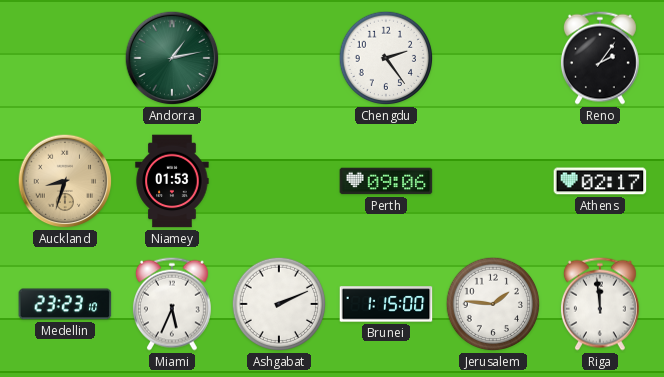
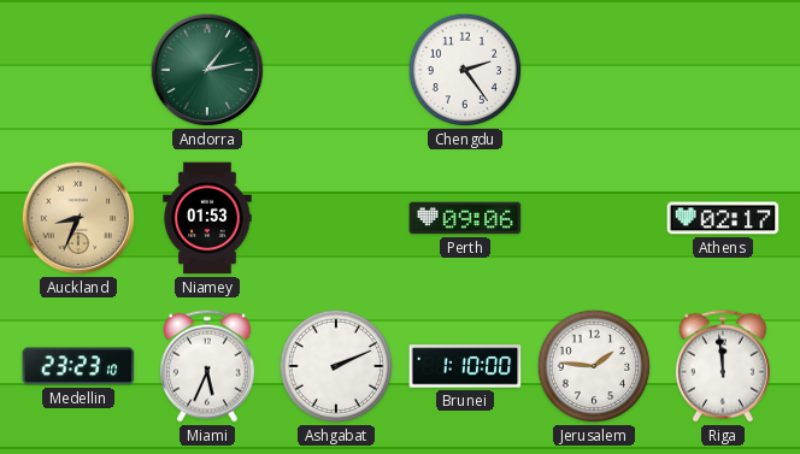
Reno: 2:06 -> none (600, 58)
Auckland: 8:33 -> 8:34 (78, 218)
Brunei: 1:15 -> 1:10 (465, 366)
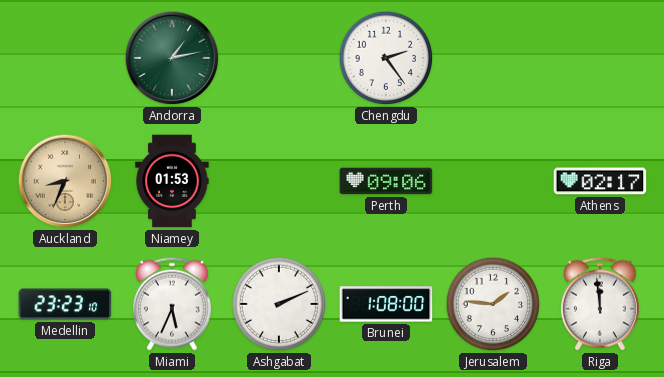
Brunei: 1:10 -> 1:08 (386, 304)
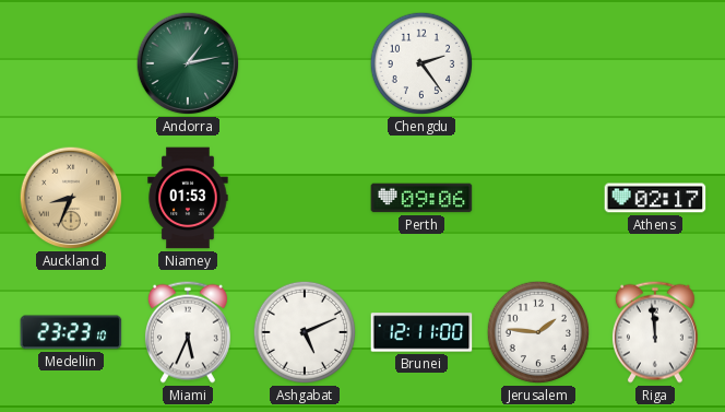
Ashgabat: 2:11 -> 5:11 (305, 332)
Brunei: 1:08 -> 12:11 (421, 332)
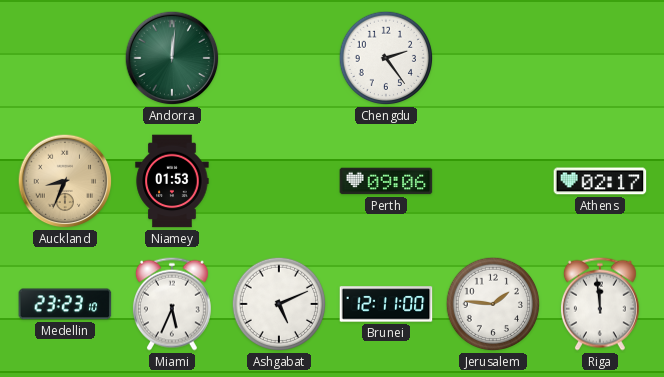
Andorra: 1:13 -> 12:01 (172, 58)
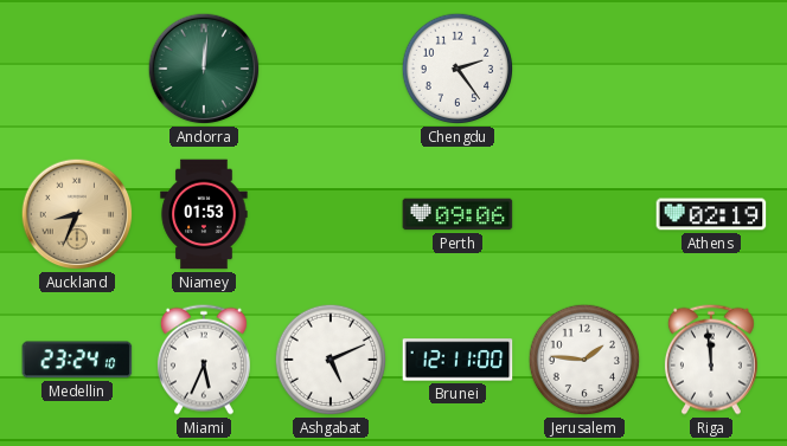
Athens: 02:17 -> 02:19 (711, 214)
Medellin: 23:23 -> 23:24 (77, 360)
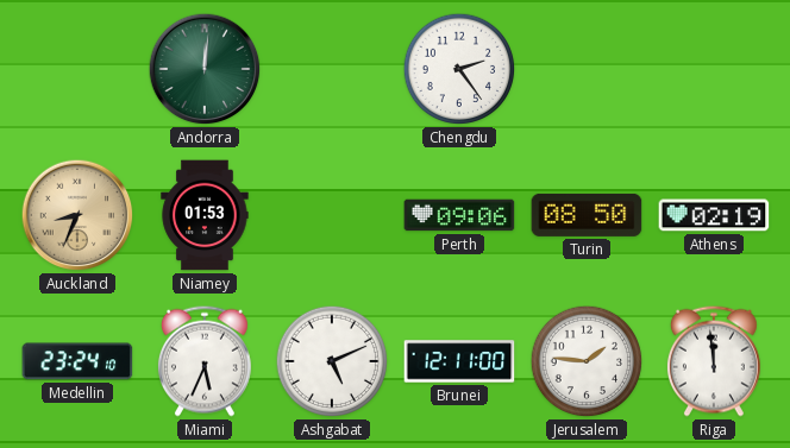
Turin: none -> 08:50 (587, 215)
